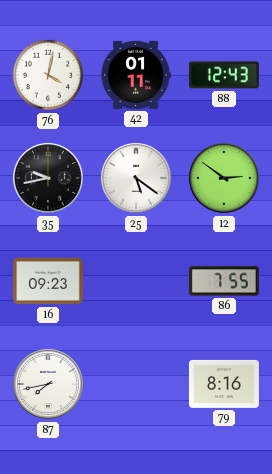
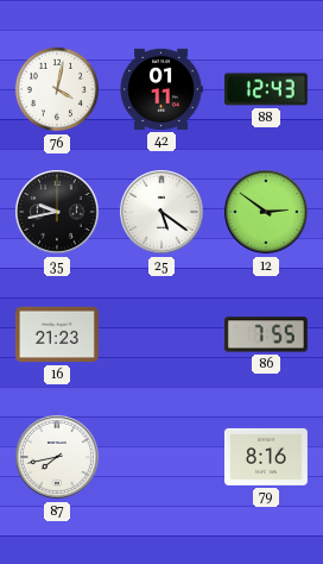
16: 09:23 -> 21:23 (57, 334)
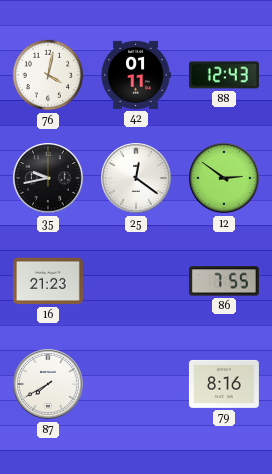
25: 5:21 -> 12:21 (136, 178)
87: 7:43 -> 7:40 (48, 384)
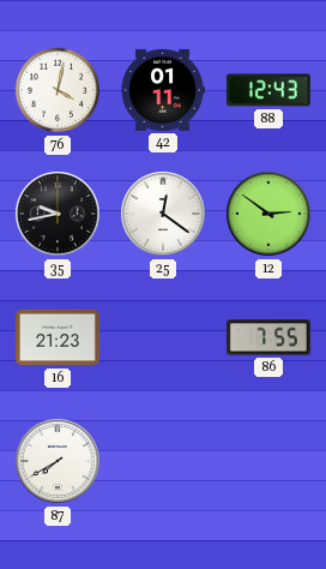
79: 8:16 -> none (224, 384)
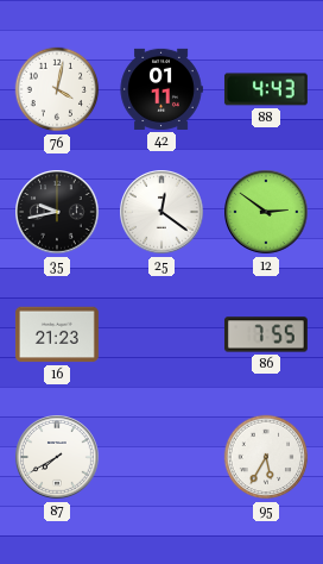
88: 12:43 -> 4:43 (266, 89)
95: none -> 5:35 (266, 457)
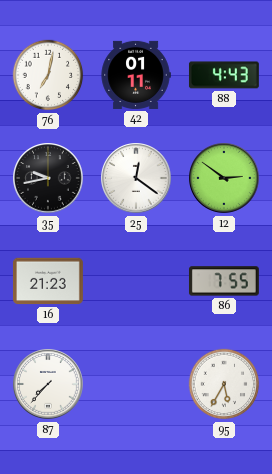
76: 4:02 -> 7:02 (48, 75)
87: 7:40 -> 7:37 (48, 384)
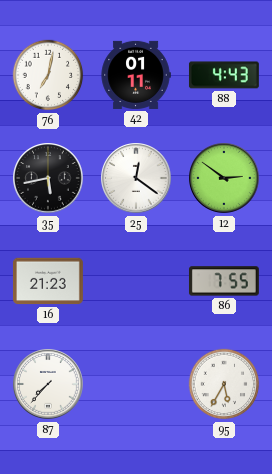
35: 9:43 -> 5:43 (48, 178)
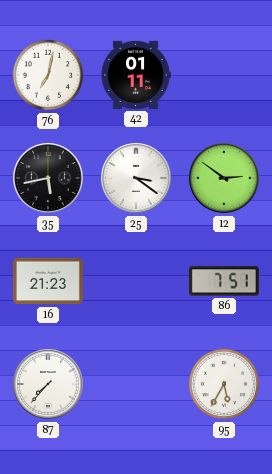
88: 4:43 -> none (224, 75)
25: 12:21 -> 3:21 (136, 178)
86: 7:55 -> 7:51 (224, 281)
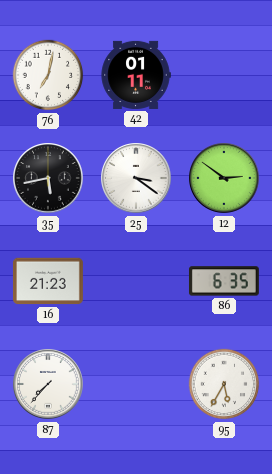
86: 7:51 -> 6:35 (224, 281)
